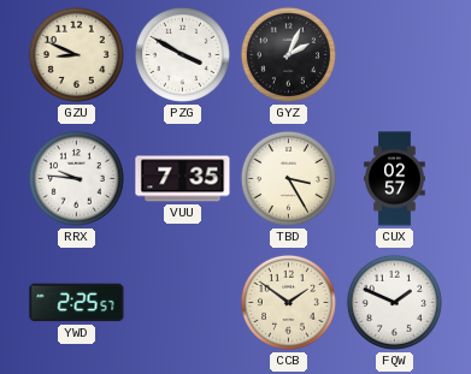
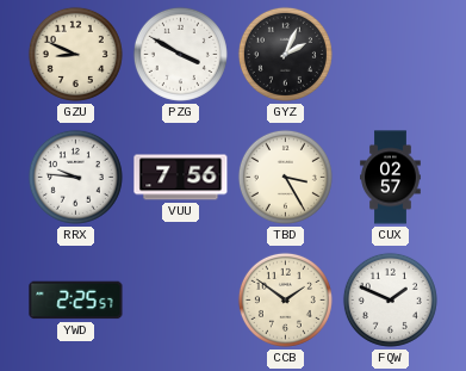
VUU: 7:35 -> 7:56 (181, 178)
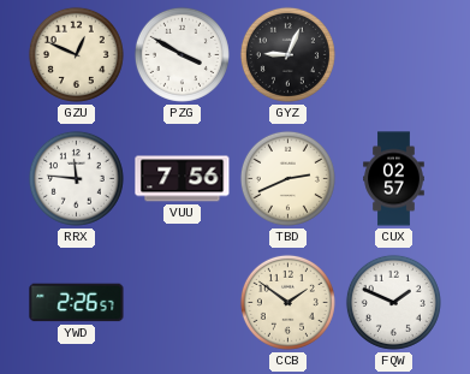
GZU: 8:49 -> 12:49 (76, 54)
GYZ: 2:04 -> 9:04 (287, 54)
RRX: 9:46 -> 11:46 (76, 178)
TBD: 3:25 -> 2:41 (287, 178)
YWD: 2:25 -> 2:26 (77, 303)
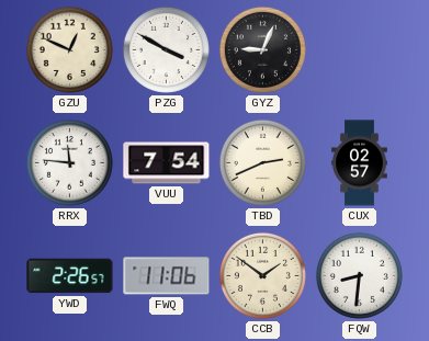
VUU: 7:56 -> 7:54 (167, 163)
FWQ: none -> 11:06 (167, 276)
FQW: 1:49 -> 8:31 (359, 275)
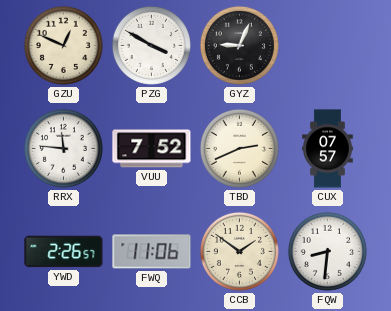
VUU: 7:54 -> 7:52 (152, 149)
CUX: 02:57 -> 07:57 (328, 149)
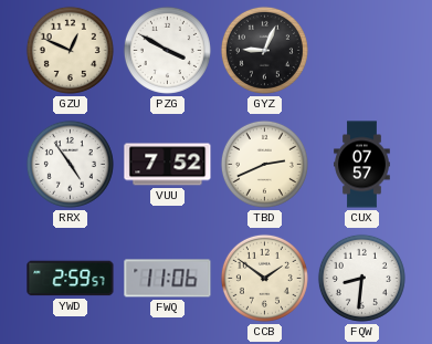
RRX: 11:46 -> 4:54 (70, 164)
YWD: 2:26 -> 2:59 (71, 279)
